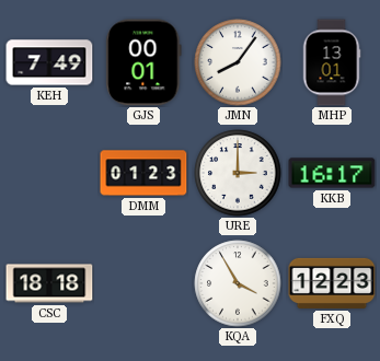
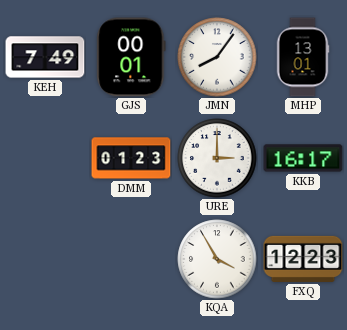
CSC: 18:18 -> none (49, 283)
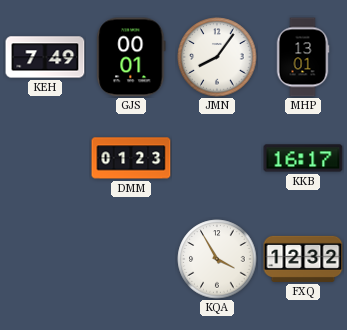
URE: 3:00 -> none (217, 158)
FXQ: 12:23 -> 12:32 (303, 259)
